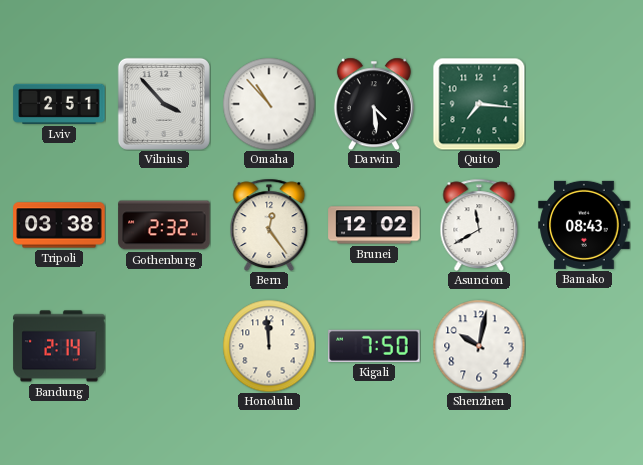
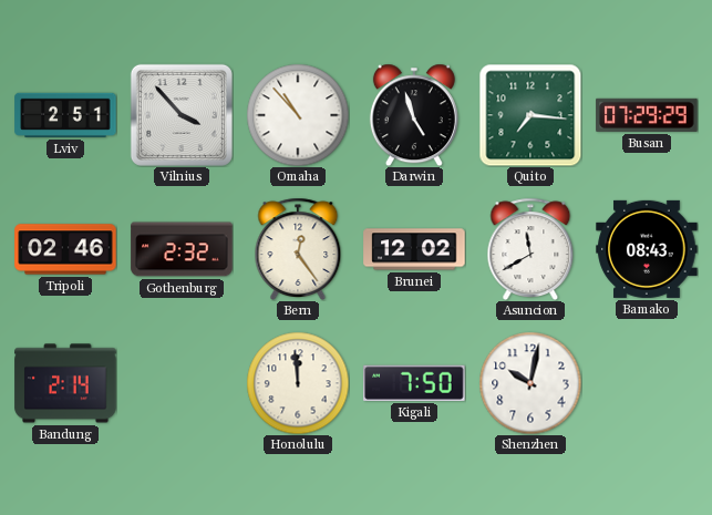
Darwin: 4:29 -> 4:57 (414, 115)
Busan: none -> 07:29 (647, 115)
Tripoli: 03:38 -> 02:46 (65, 249)
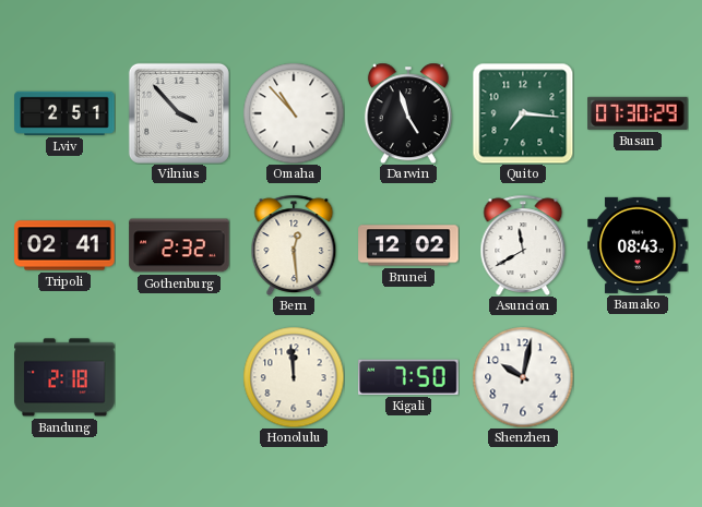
Busan: 07:29 -> 07:30 (638, 113)
Tripoli: 02:46 -> 02:41 (64, 245)
Bern: 12:24 -> 12:29 (294, 245)
Bandung: 2:14 -> 2:18 (64, 377)
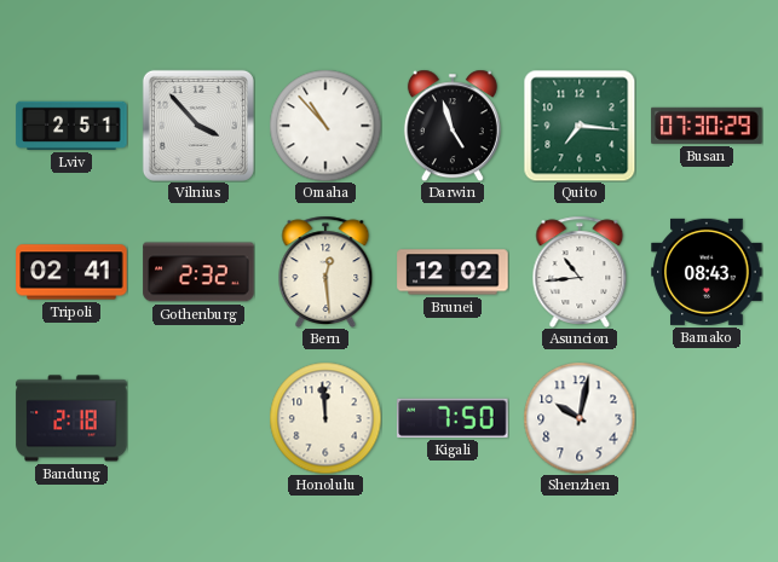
Asuncion: 11:40 -> 10:44 (580, 272)
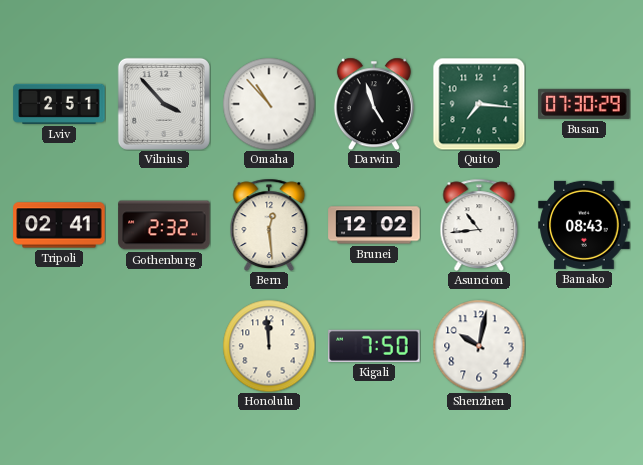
Bandung: 2:18 -> none (71, 418)
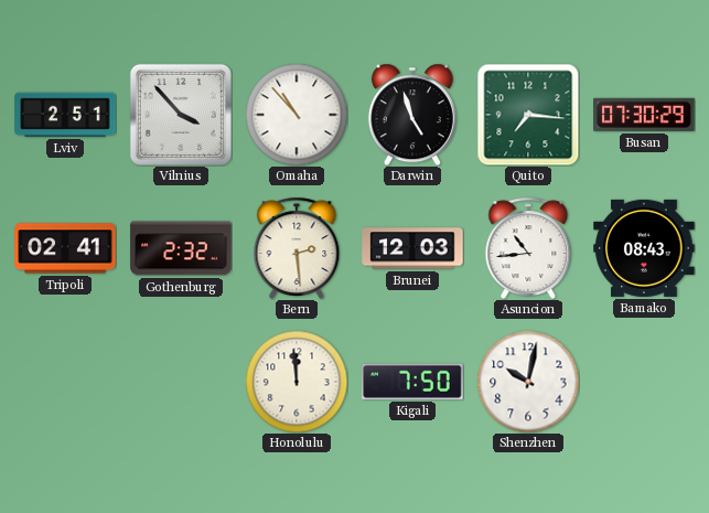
Bern: 12:29 -> 2:29 (297, 248)
Brunei: 12:02 -> 12:03 (412, 248)
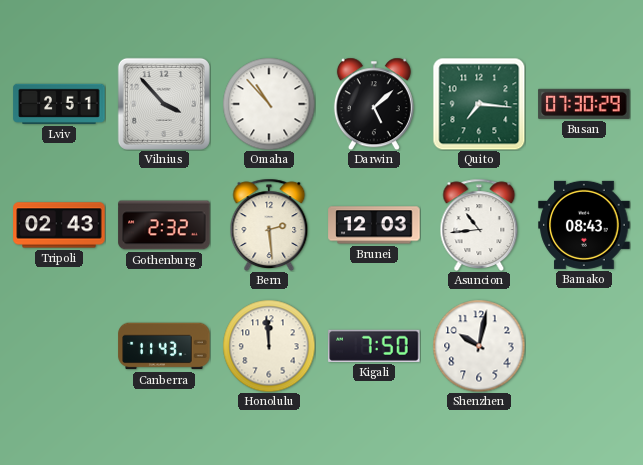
Darwin: 4:57 -> 5:08 (374, 104)
Tripoli: 02:41 -> 02:43 (59, 225)
Canberra: none -> 11:43 (164, 346)
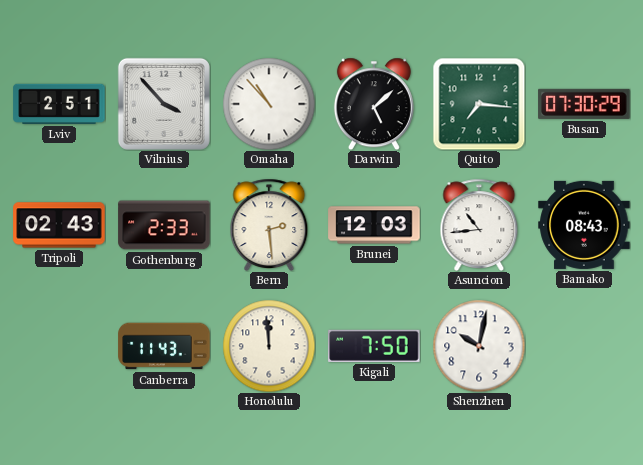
Gothenburg: 2:32 -> 2:33 (164, 225)
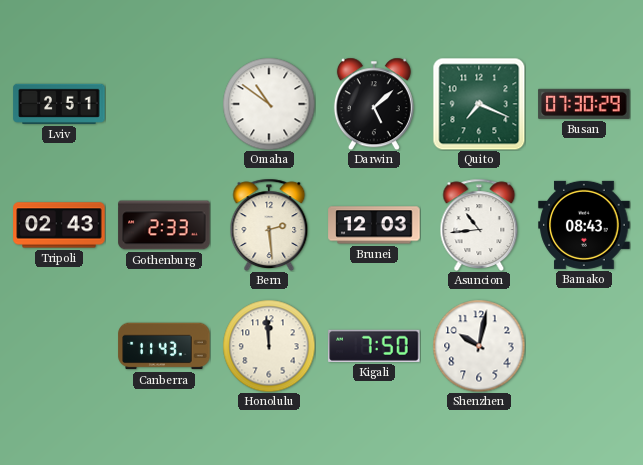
Vilnius: 3:53 -> none (164, 104)
Omaha: 10:53 -> 10:51 (269, 104)
Quito: 7:16 -> 7:19 (479, 104)
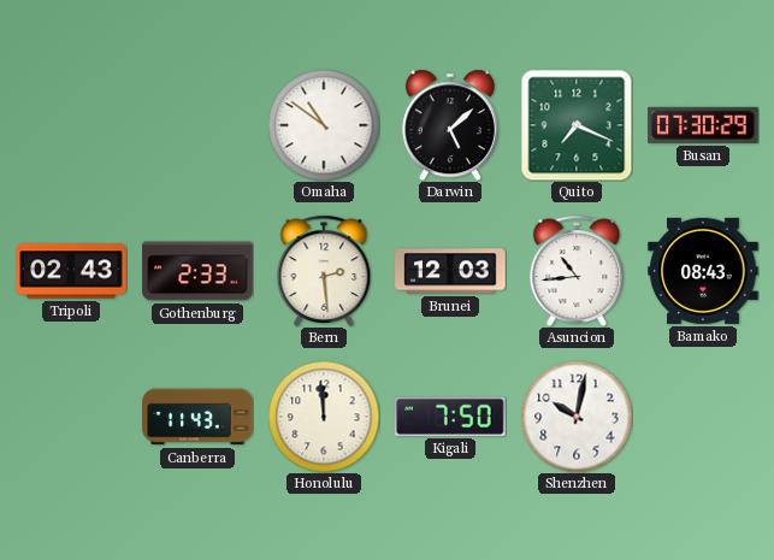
Lviv: 2:51 -> none (59, 104)
